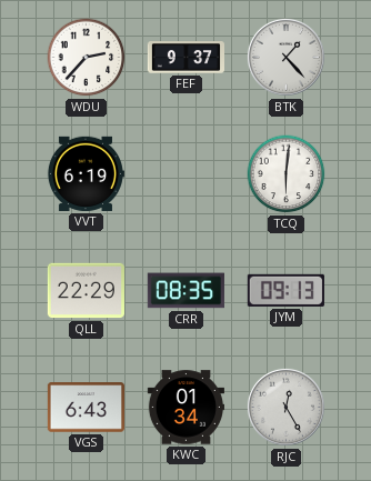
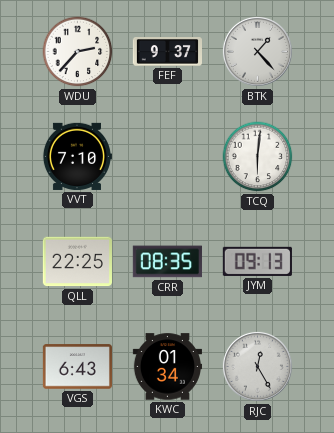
VVT: 6:19 -> 7:10 (77, 156)
QLL: 22:29 -> 22:25 (77, 262)
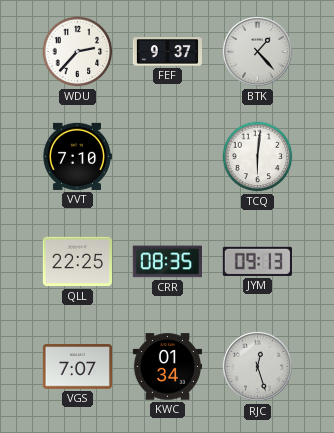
VGS: 6:43 -> 7:07 (77, 367)
RJC: 12:25 -> 12:27 (257, 366)
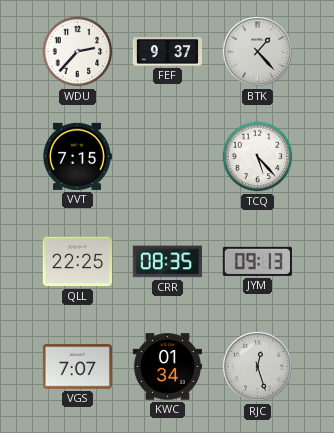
VVT: 7:10 -> 7:15 (77, 156)
TCQ: 6:01 -> 5:23 (258, 157)
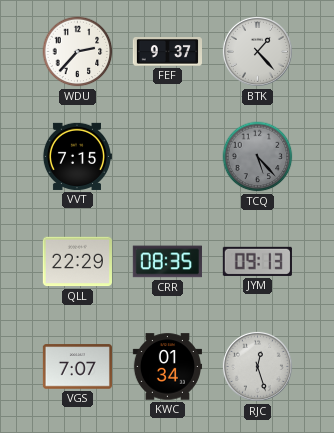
TCQ dial: white -> grey (258, 157)
QLL: 22:25 -> 22:29 (77, 262)
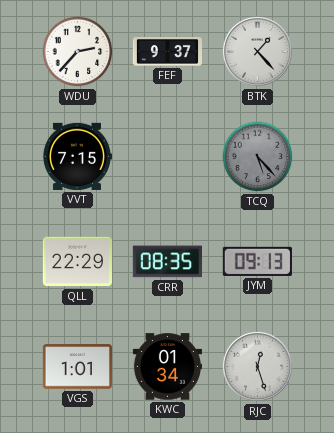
VGS: 7:07 -> 1:01 (77, 367)
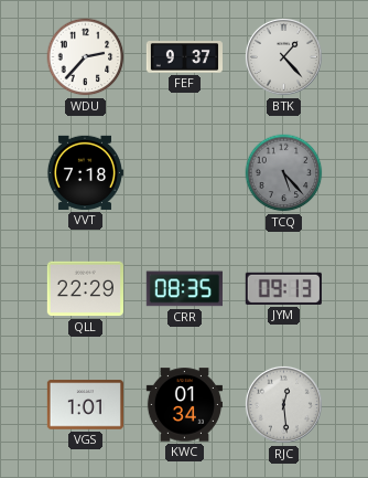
VVT: 7:15 -> 7:18 (85, 172)
RJC: 12:27 -> 12:29 (283, 404)
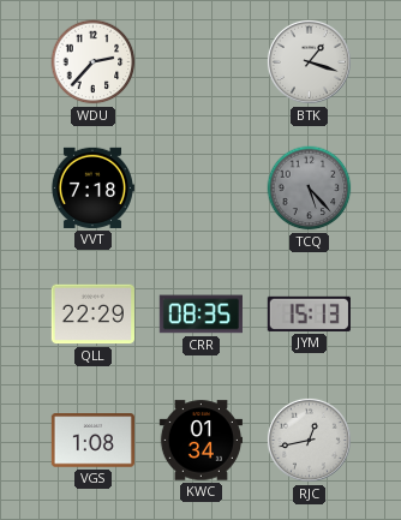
FEF: 9:37 -> none (184, 57)
BTK: 1:23 -> 1:18 (309, 61)
JYM: 09:13 -> 15:13 (309, 313)
VGS: 1:01 -> 1:08 (92, 441)
RJC: 12:29 -> 12:43 (309, 440)
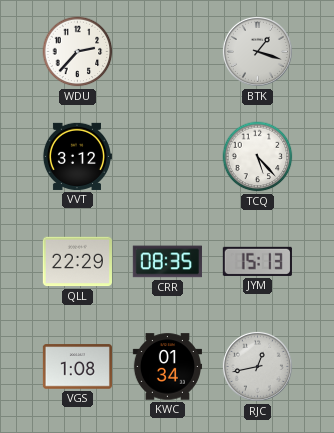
VVT: 7:18 -> 3:12 (77, 156)
TCQ dial: grey -> white (258, 157)
